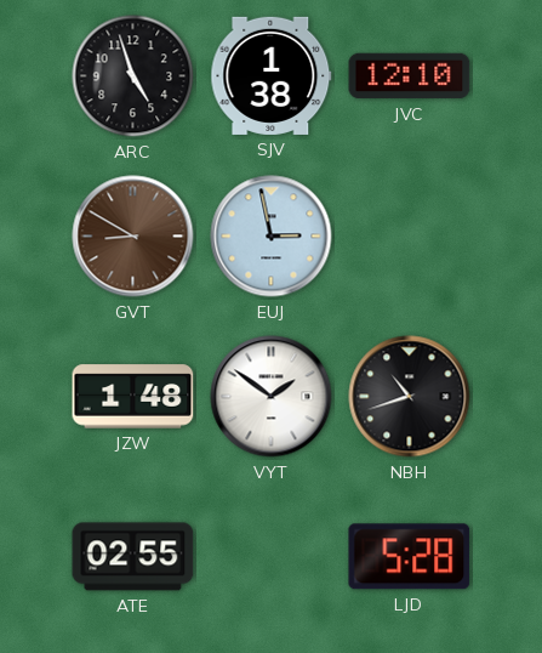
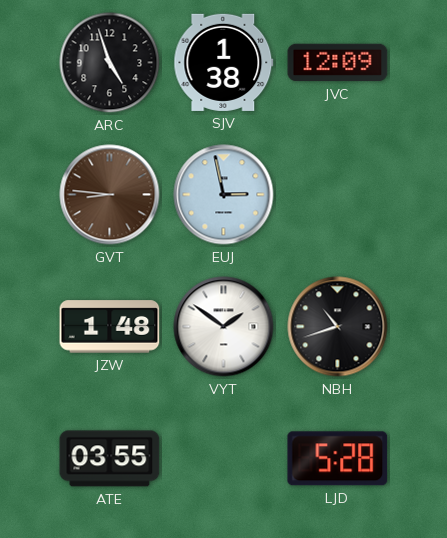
JVC: 12:10 -> 12:09 (338, 63)
GVT: 8:50 -> 8:46 (110, 195)
ATE: 02:55 -> 03:55 (110, 459)
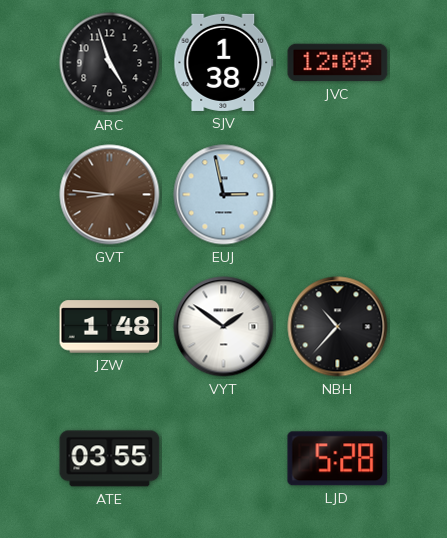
NBH: 10:42 -> 10:37 (338, 327)
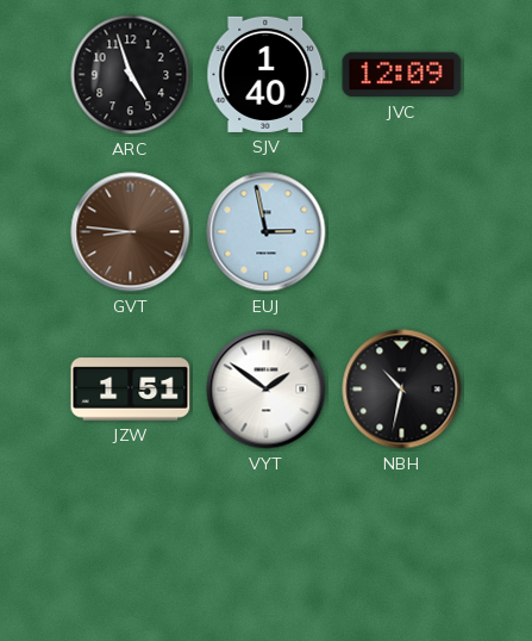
SJV: 1:38 -> 1:40 (267, 74)
JZW: 1:48 -> 1:51 (131, 390)
NBH: 10:37 -> 10:32 (402, 390)
ATE: 03:55 -> none (110, 459)
LJD: 5:28 -> none (338, 459)
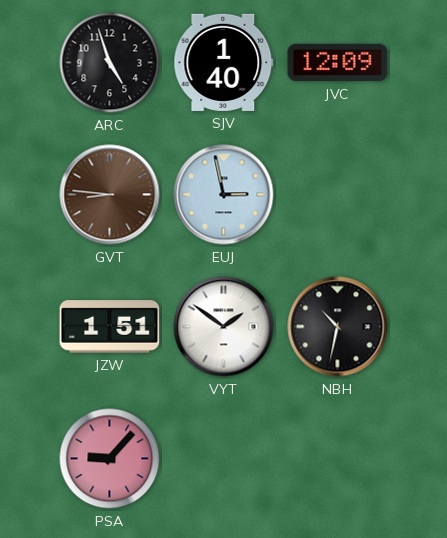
PSA: none -> 9:07 (110, 459)
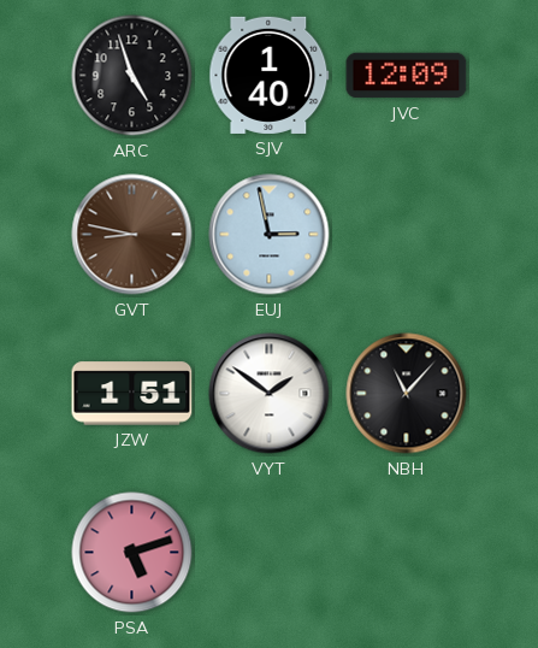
GVT: 8:46 -> 8:47 (132, 235)
NBH: 10:32 -> 11:07 (407, 394)
PSA: 9:07 -> 5:12 (132, 553)
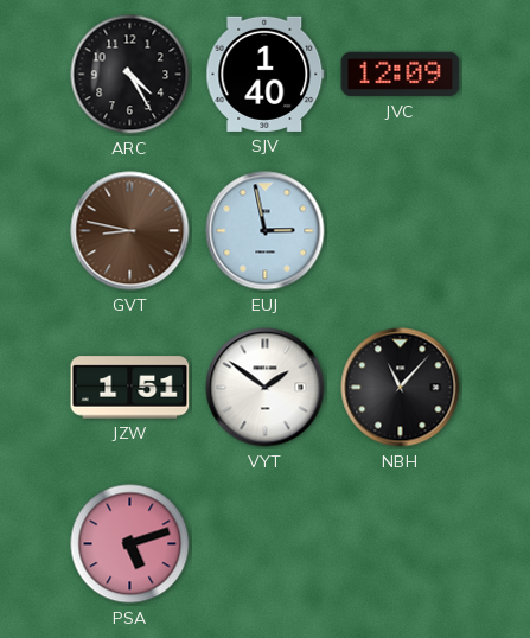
ARC: 4:57 -> 4:25 (130, 75)
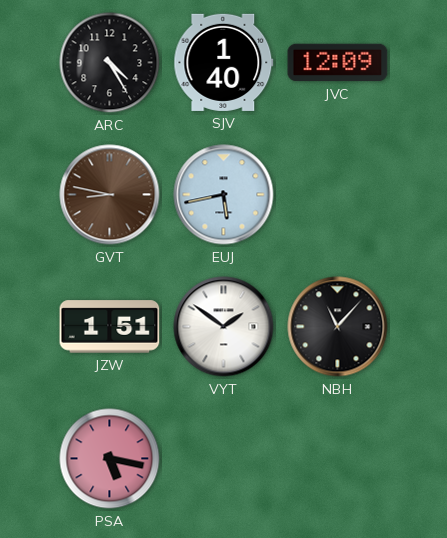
EUJ: 2:58 -> 5:43 (224, 195)
PSA: 5:12 -> 5:17 (110, 459)
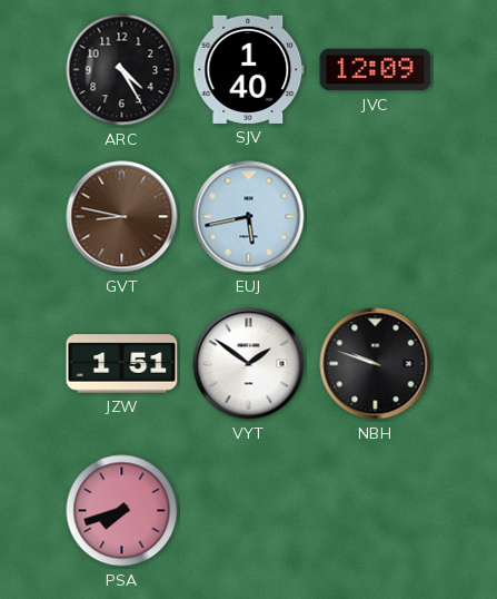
NBH: 11:07 -> 9:48 (376, 364)
PSA: 5:17 -> 7:42 (122, 511)
